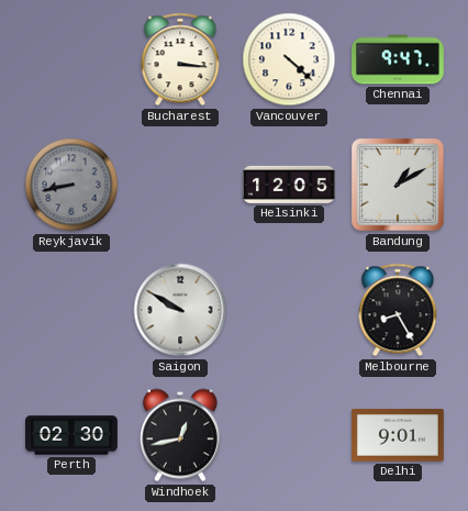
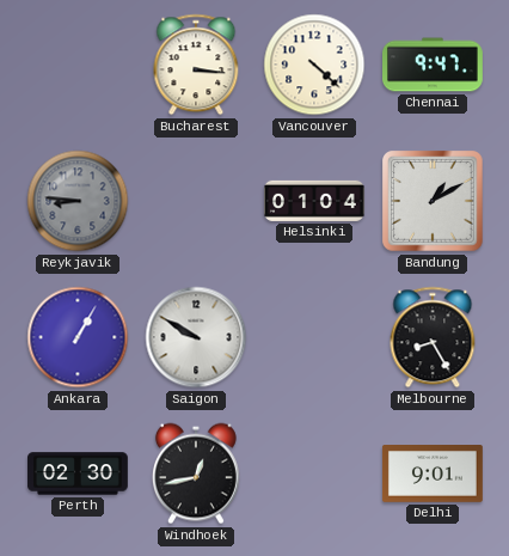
Reykjavik: 8:43 -> 8:46 (78, 201)
Helsinki: 12:05 -> 01:04 (314, 201)
Ankara: none -> 1:05 (78, 337)
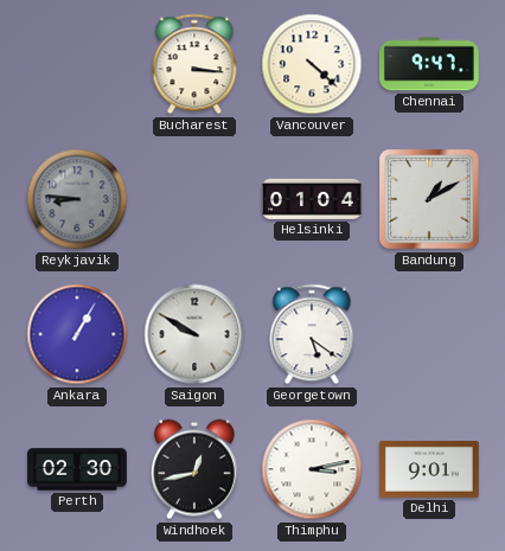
Georgetown: none -> 5:21 (312, 334)
Melbourne: 8:25 -> none (433, 337)
Thimphu: none -> 3:13 (312, 469)
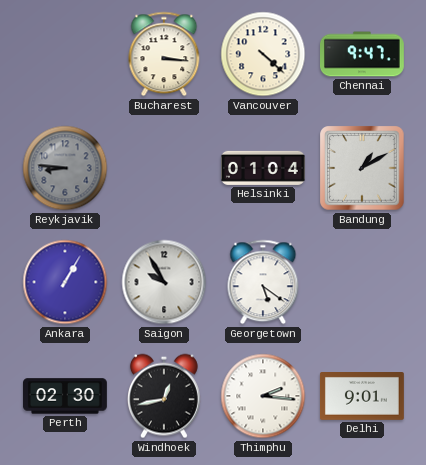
Saigon: 9:50 -> 9:55 (164, 282)
Thimphu: 3:13 -> 2:16 (263, 396)
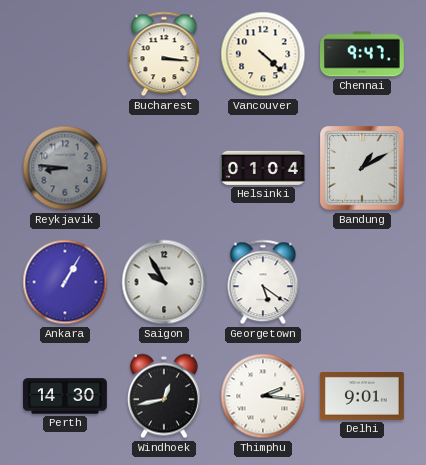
Perth: 02:30 -> 14:30 (66, 396)
